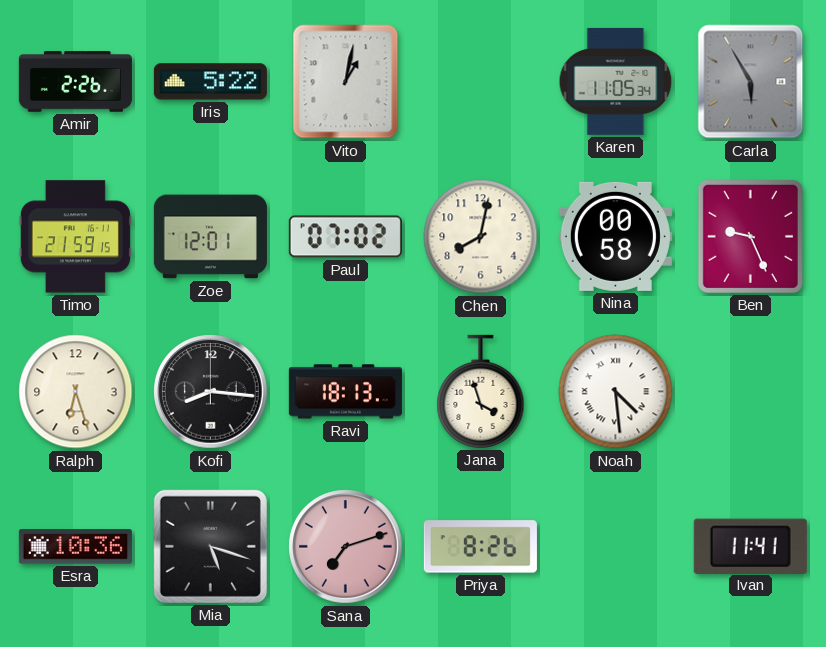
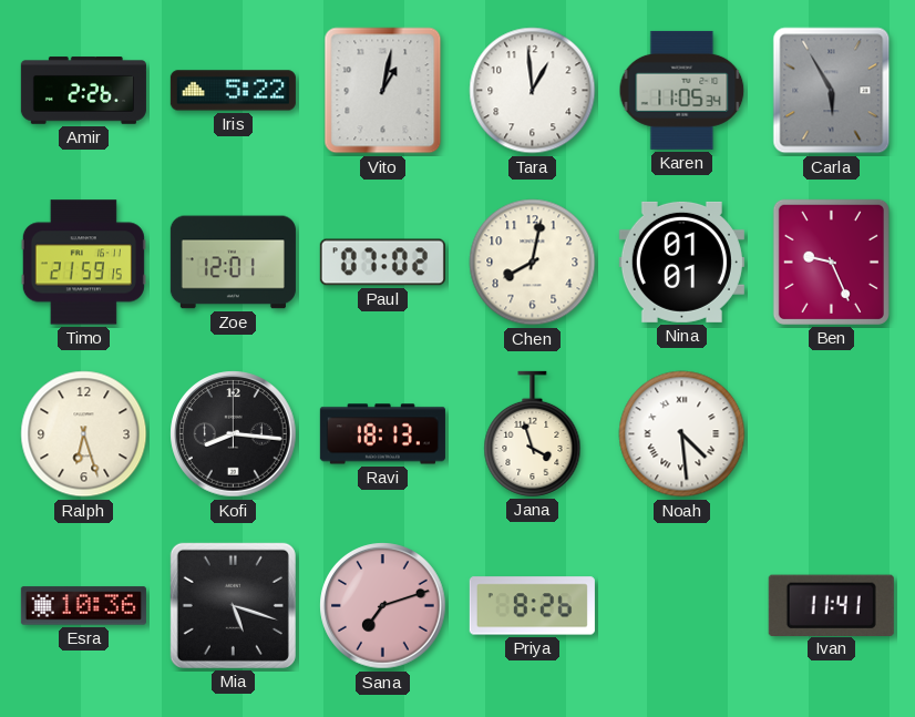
Tara: none -> 12:59 (533, 91)
Nina: 00:58 -> 01:01 (681, 262)
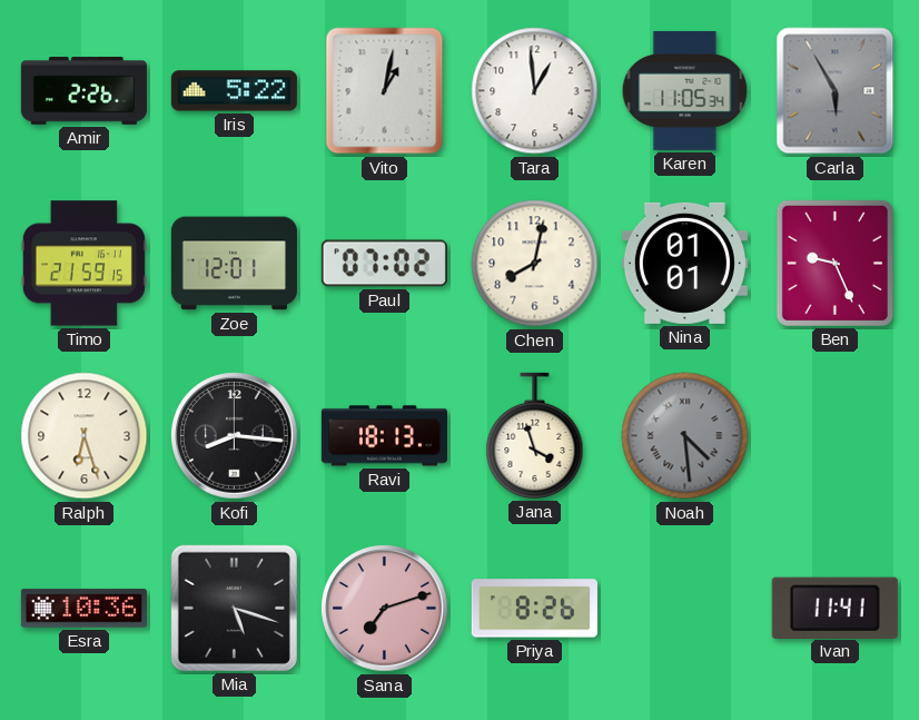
Noah dial: white -> grey (685, 436)
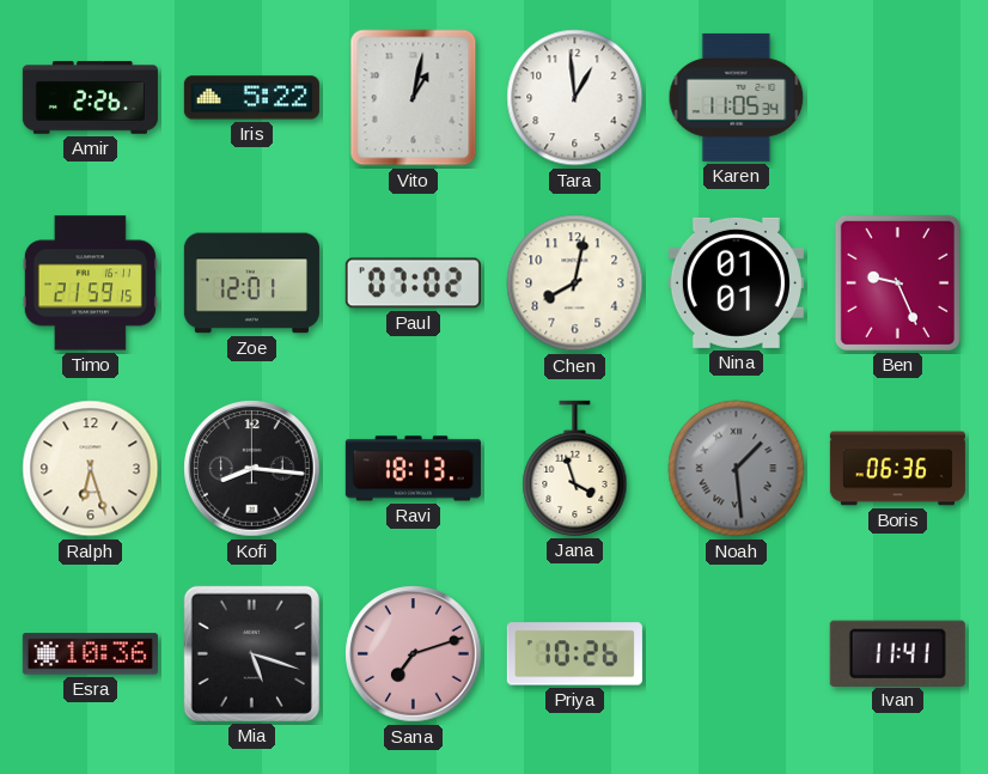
Carla: 5:55 -> none (836, 91)
Noah: 4:29 -> 1:29 (737, 469)
Boris: none -> 06:36 (897, 469)
Priya: 8:26 -> 10:26 (574, 654)
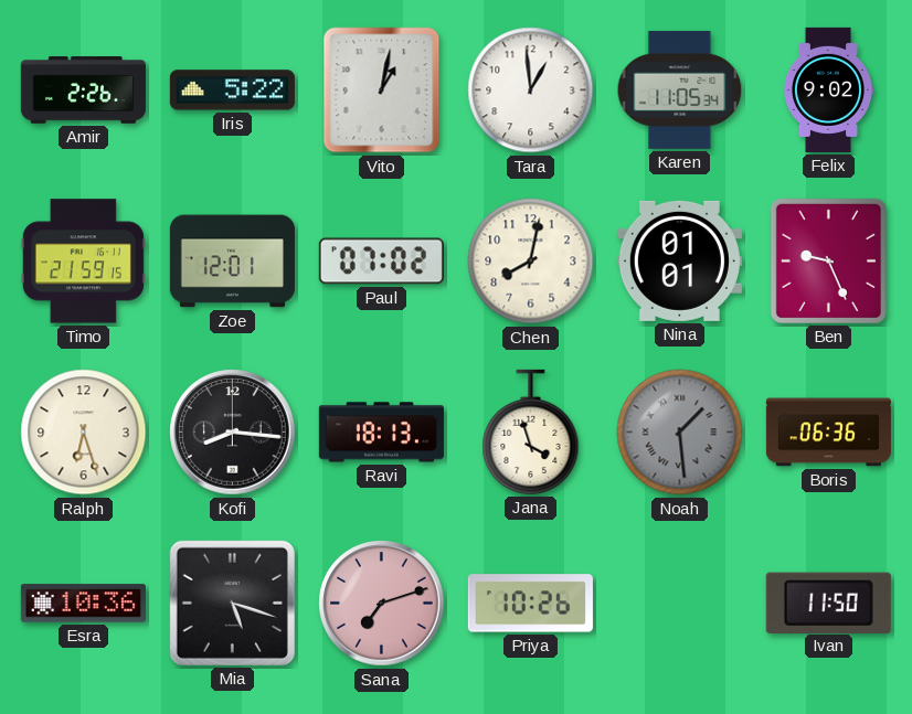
Felix: none -> 9:02 (827, 89)
Ivan: 11:41 -> 11:50 (828, 603)
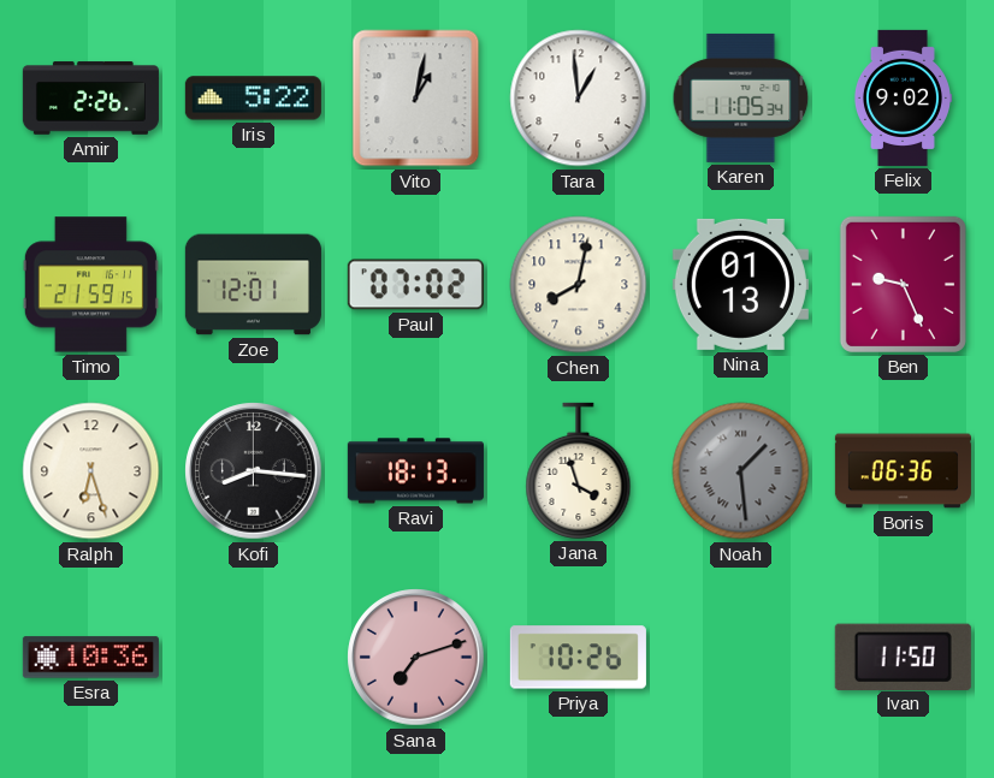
Nina: 01:01 -> 01:13 (740, 284)
Mia: 5:18 -> none (232, 603)
